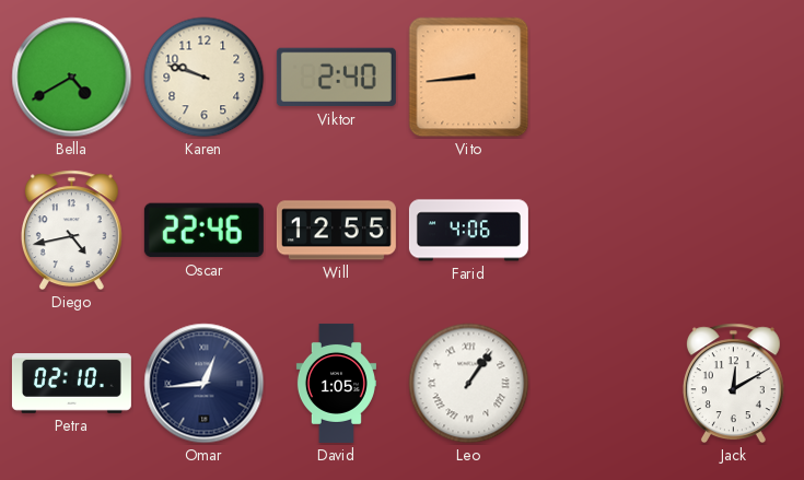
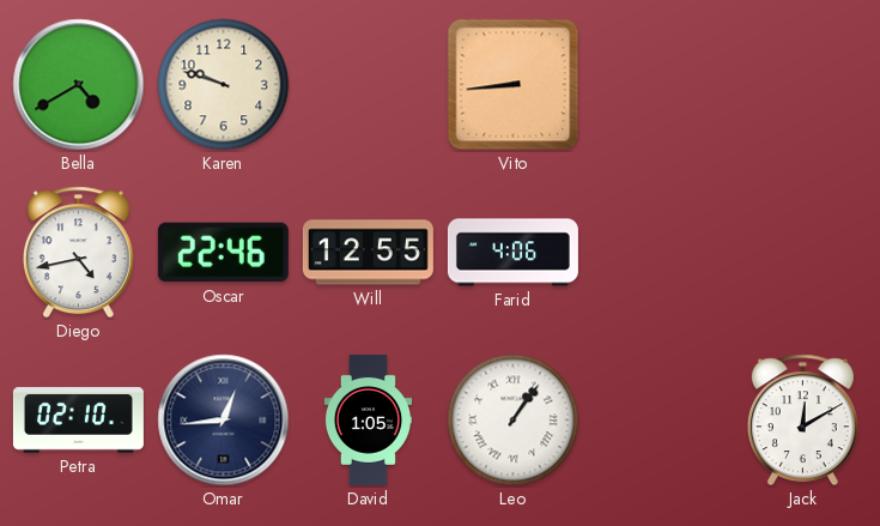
Viktor: 2:40 -> none (336, 78)
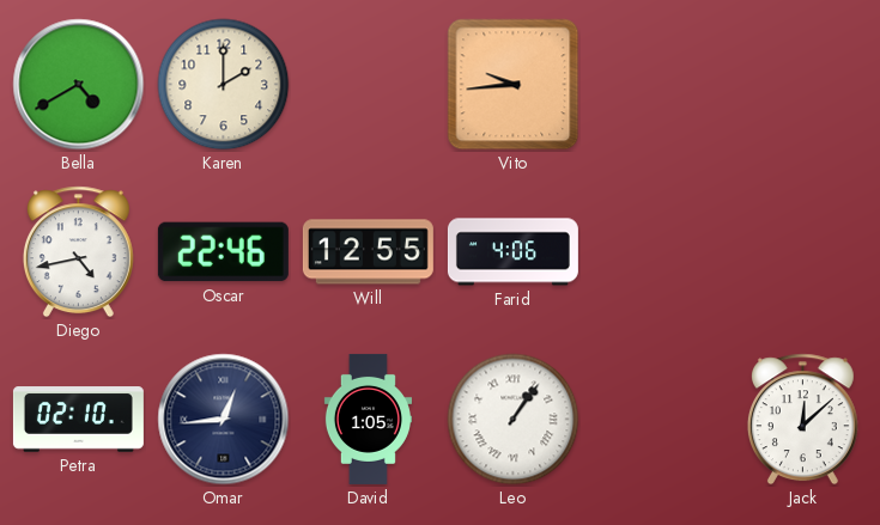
Karen: 9:48 -> 2:00 (224, 85)
Vito: 8:44 -> 9:44 (514, 85)
Jack: 12:10 -> 12:08 (802, 420)
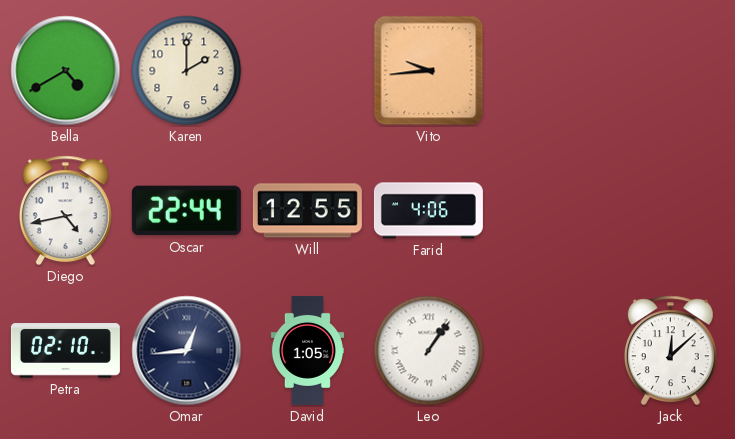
Oscar: 22:46 -> 22:44 (186, 211)
